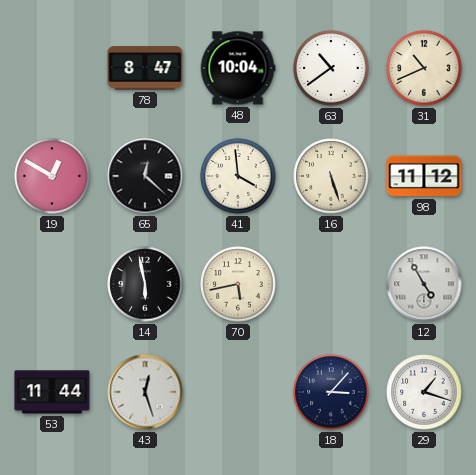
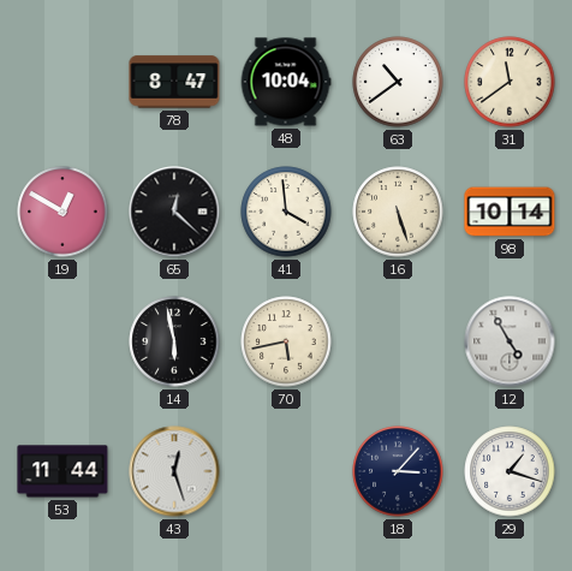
31: 10:41 -> 11:39 (510, 82)
98: 11:12 -> 10:14 (510, 212)
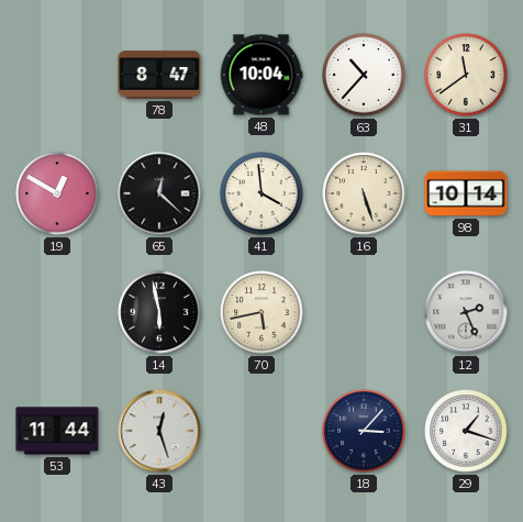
63: 10:39 -> 10:37 (364, 75)
12: 4:55 -> 2:26 (466, 312)
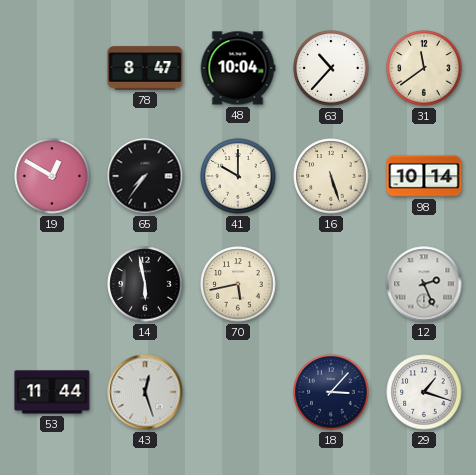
65: 12:22 -> 7:36 (145, 176)
41: 3:59 -> 10:00 (238, 176)
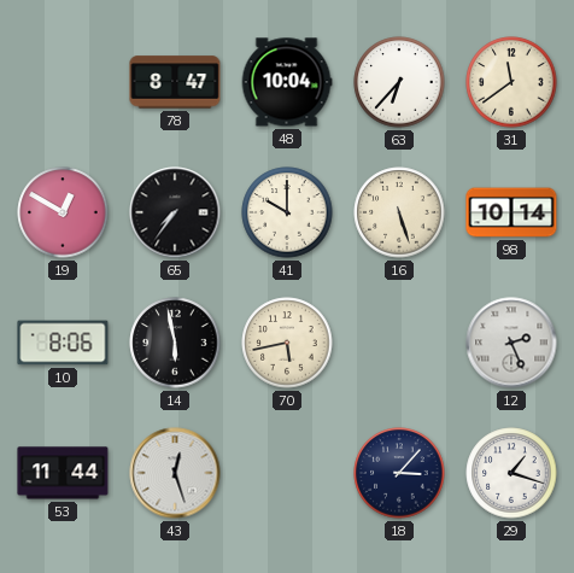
63: 10:37 -> 6:37 (399, 82)
10: none -> 8:06 (63, 343)
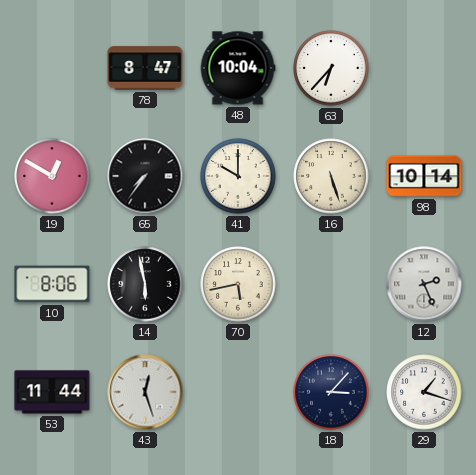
31: 11:39 -> none (511, 82)
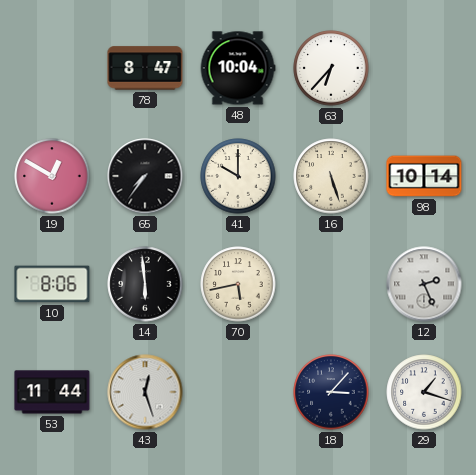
14: 5:58 -> 5:59 (145, 284)
